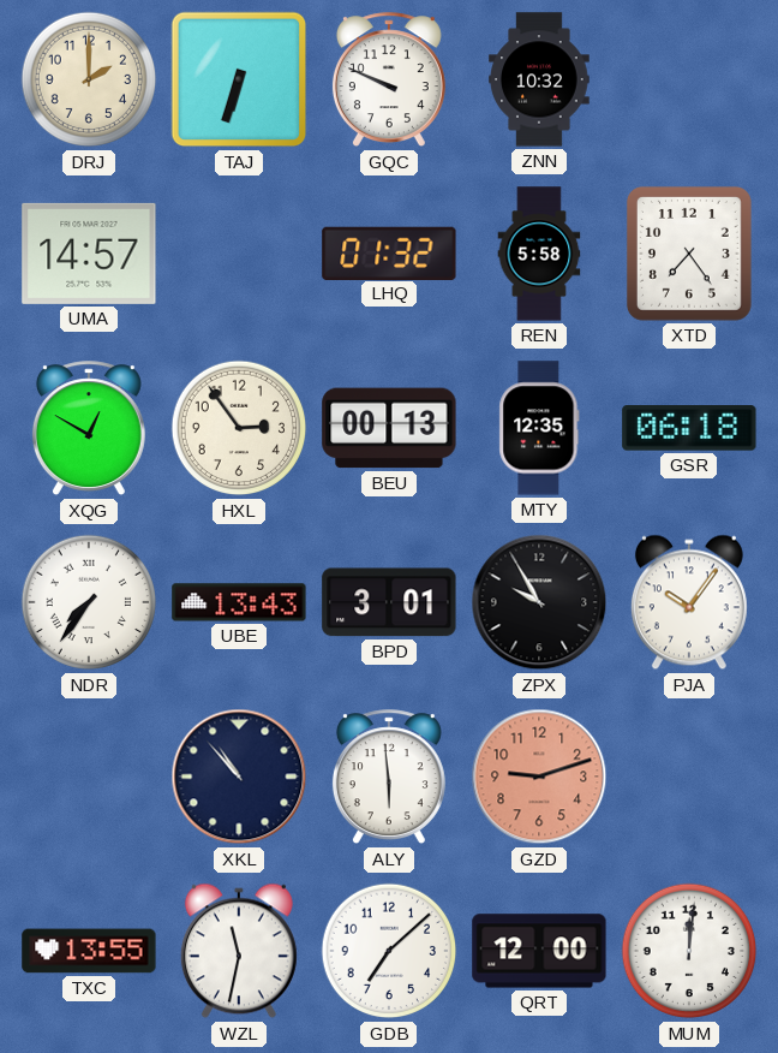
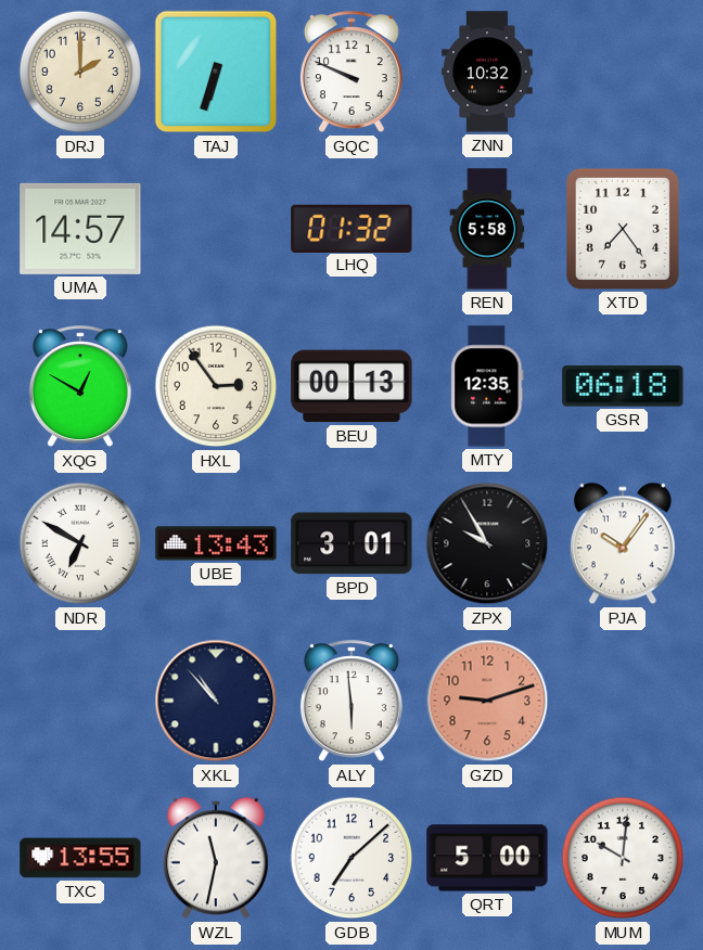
NDR: 7:36 -> 6:50 (80, 543)
QRT: 12:00 -> 5:00 (487, 858)
MUM: 12:01 -> 10:01 (623, 858)
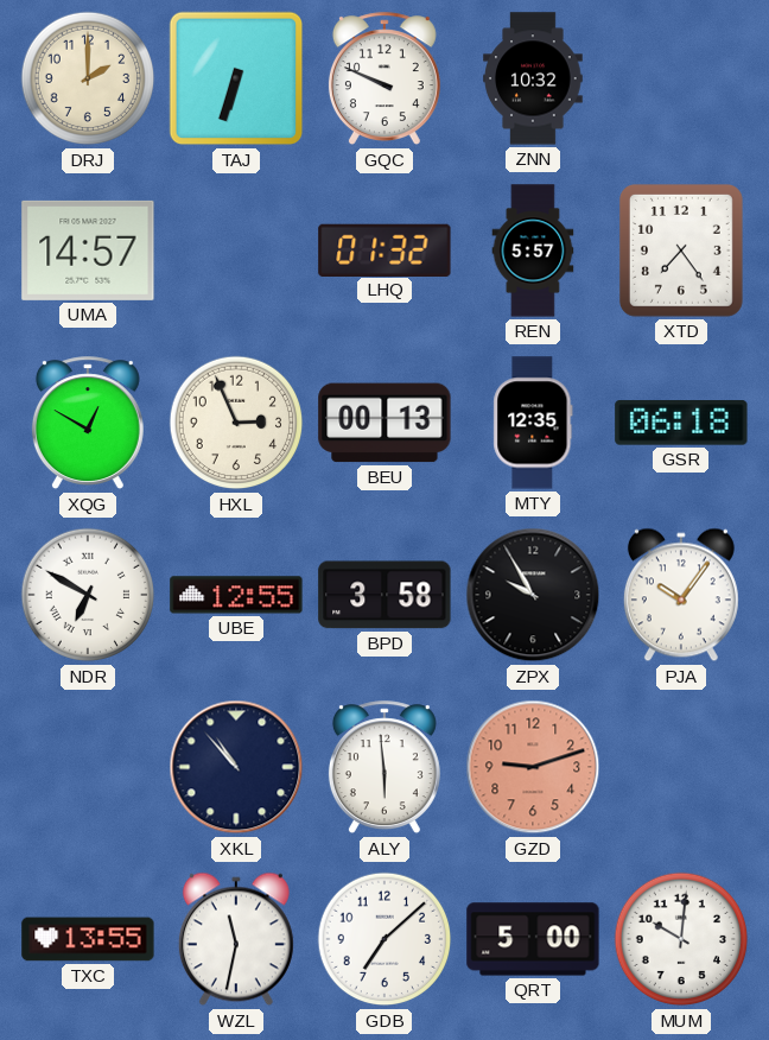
REN: 5:58 -> 5:57 (533, 251)
HXL: 2:54 -> 2:56 (236, 423)
UBE: 13:43 -> 12:55 (236, 595)
BPD: 3:01 -> 3:58 (384, 595)
